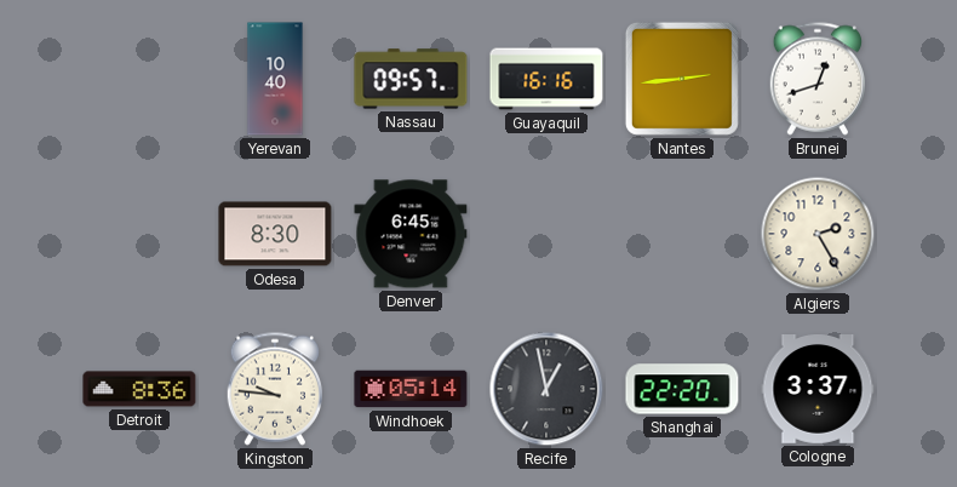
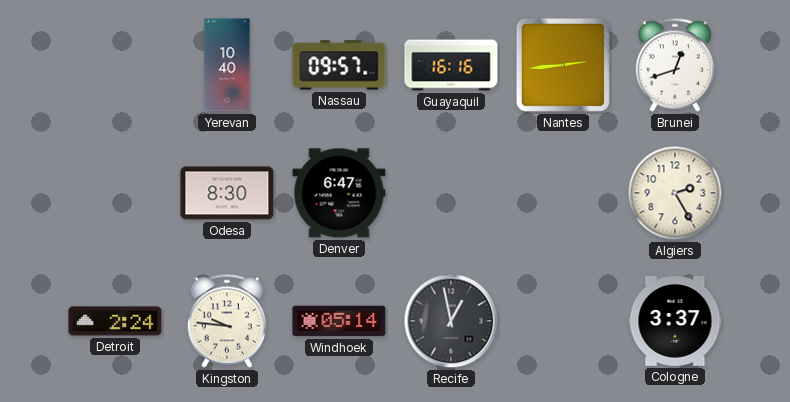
Denver: 6:45 -> 6:47 (339, 193)
Detroit: 8:36 -> 2:24 (115, 321)
Shanghai: 22:20 -> none (682, 389)
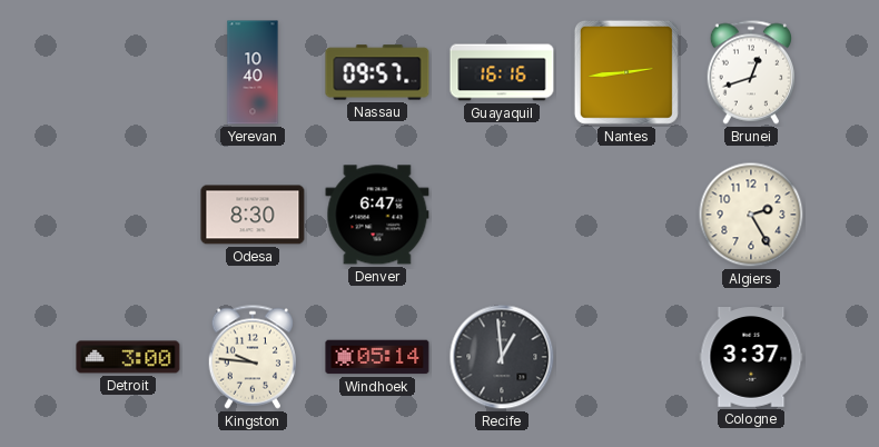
Detroit: 2:24 -> 3:00 (128, 357)
Recife: 12:58 -> 12:59 (502, 357)
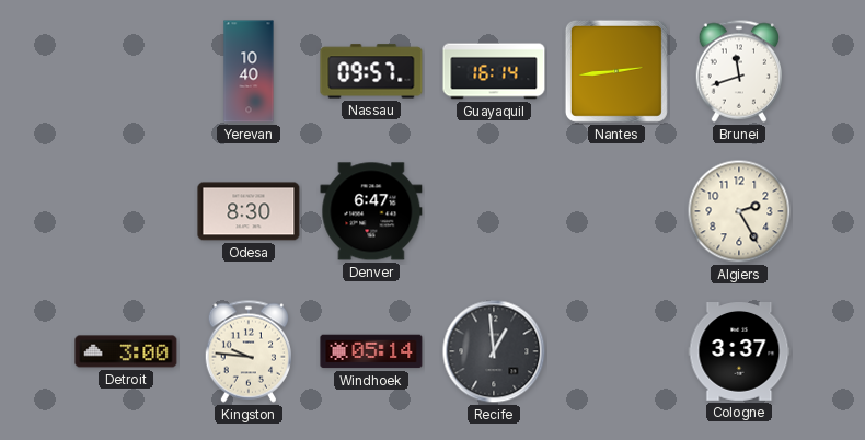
Guayaquil: 16:16 -> 16:14 (494, 71)
Brunei: 12:42 -> 11:42 (738, 71)
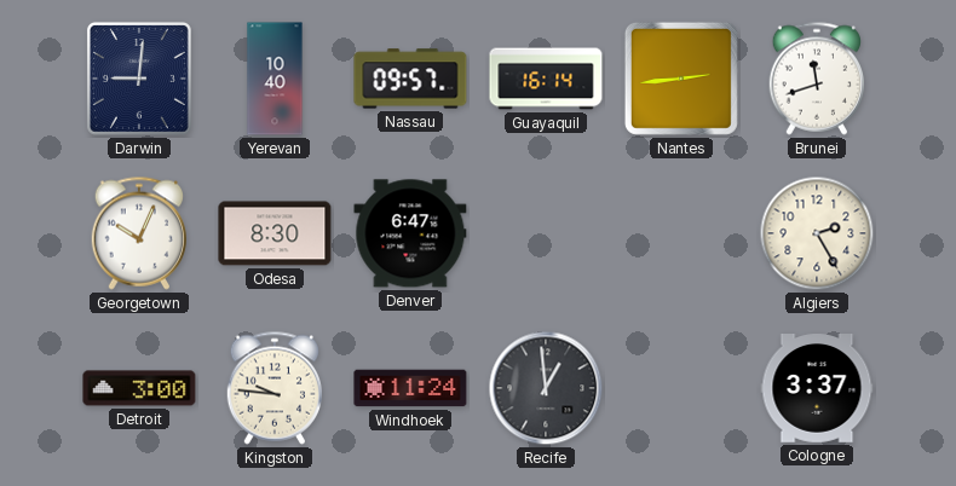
Darwin: none -> 9:01 (139, 79)
Georgetown: none -> 10:04 (138, 233)
Windhoek: 05:14 -> 11:24 (410, 388)
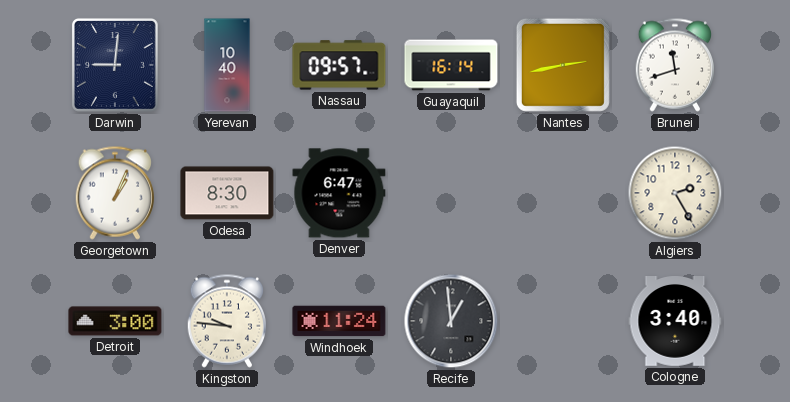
Nantes: 2:44 -> 2:43 (563, 65)
Georgetown: 10:04 -> 1:04 (114, 193)
Cologne: 3:37 -> 3:40 (675, 322)
